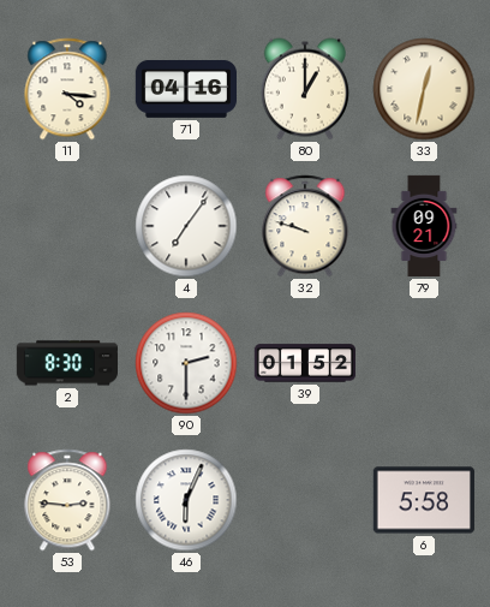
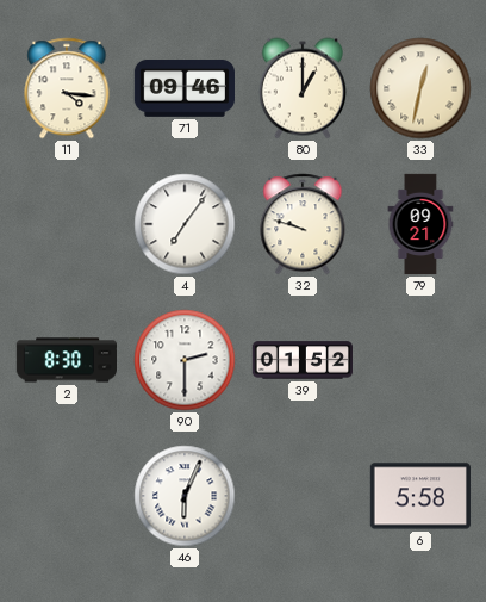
71: 04:16 -> 09:46 (183, 89)
53: 2:46 -> none (67, 500)
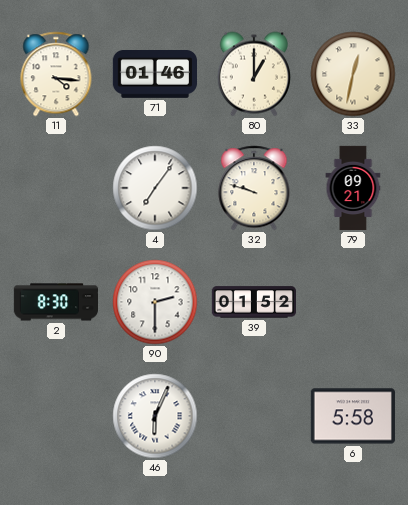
71: 09:46 -> 01:46 (154, 75)
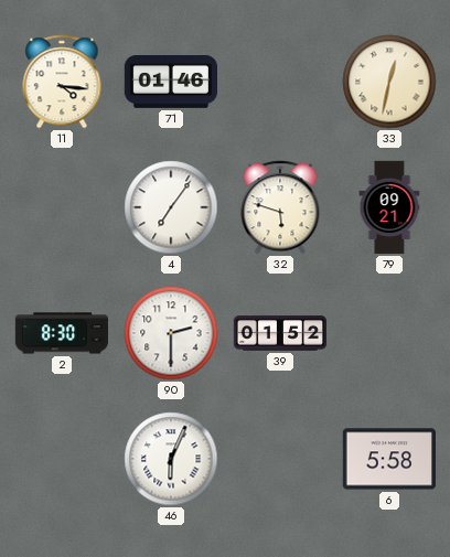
80: 1:00 -> none (254, 74)
32: 9:48 -> 5:48 (280, 207)
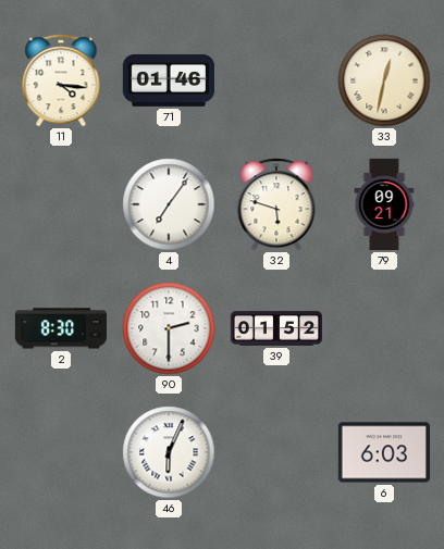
6: 5:58 -> 6:03 (383, 452)
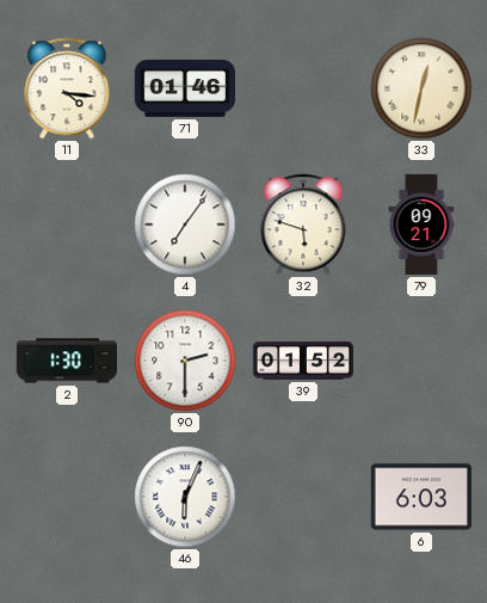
2: 8:30 -> 1:30 (66, 361)
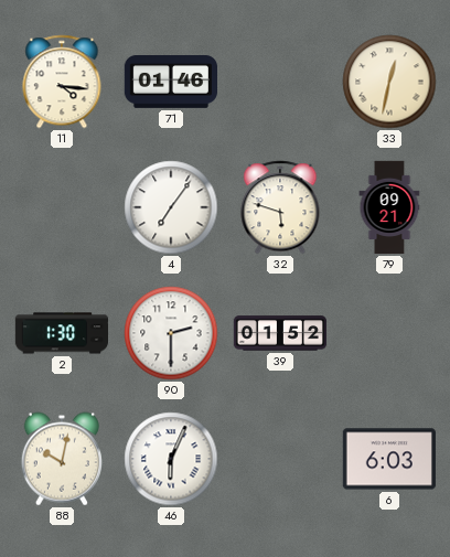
88: none -> 10:02 (62, 459)
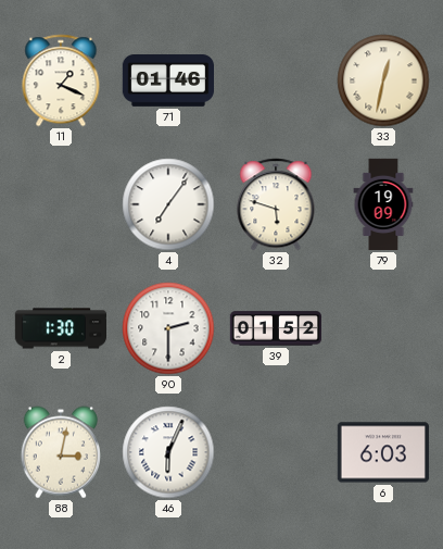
11: 4:16 -> 1:19 (61, 80)
79: 09:21 -> 19:09 (383, 204)
88: 10:02 -> 3:02 (61, 452)
